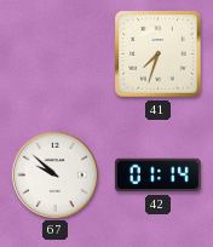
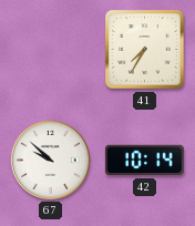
41: 7:33 -> 7:35 (145, 50)
42: 01:14 -> 10:14 (144, 161)
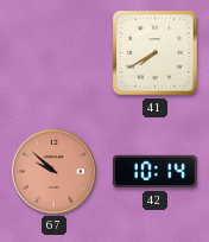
41: 7:35 -> 7:40 (156, 53)
67 dial: white -> salmon (53, 171)
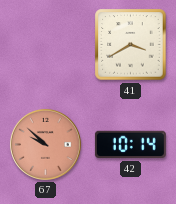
41: 7:40 -> 3:40 (131, 45)
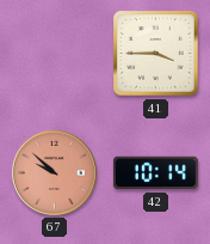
41: 3:40 -> 3:45 (156, 54)
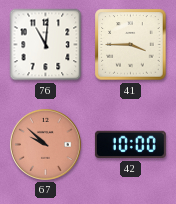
76: none -> 11:01 (46, 45)
42: 10:14 -> 10:00 (130, 145)
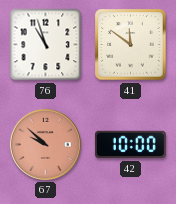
76: 11:01 -> 10:57 (46, 45)
41: 3:45 -> 11:51 (131, 45)
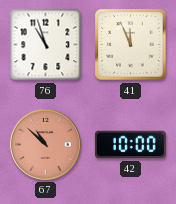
41: 11:51 -> 11:56 (131, 45)
67: 9:52 -> 10:52 (45, 144)
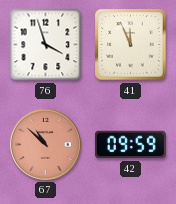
76: 10:57 -> 3:57 (46, 45)
42: 10:00 -> 09:59 (130, 145)
